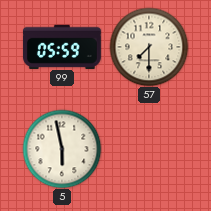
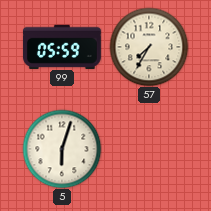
57: 7:30 -> 7:35 (149, 47)
5: 5:58 -> 6:03 (62, 149)
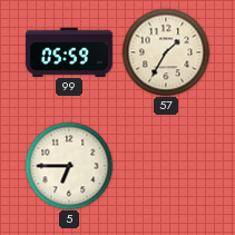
57: 7:35 -> 1:35 (166, 52)
5: 6:03 -> 6:45 (69, 166)
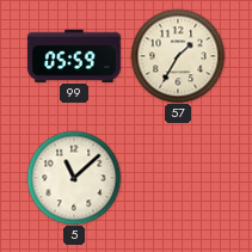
5: 6:45 -> 11:08 (74, 178)
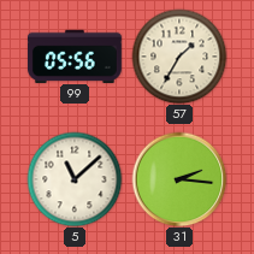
99: 05:59 -> 05:56 (75, 55)
31: none -> 2:16 (179, 179)
